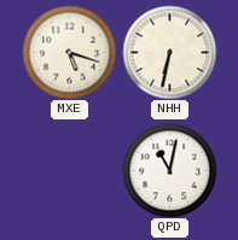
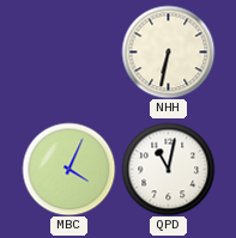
MXE: 5:18 -> none (69, 52)
MBC: none -> 4:04 (68, 169)
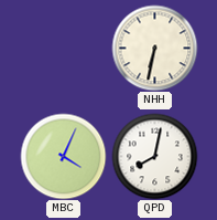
QPD: 11:02 -> 8:02 (154, 156)
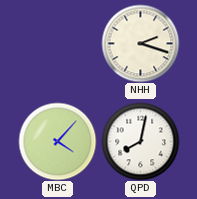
NHH: 6:32 -> 2:18 (140, 43)
MBC: 4:04 -> 4:07 (57, 141)
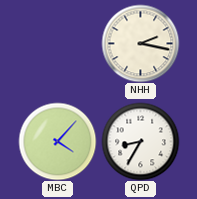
NHH: 2:18 -> 2:17 (140, 43)
QPD: 8:02 -> 8:35 (140, 141)
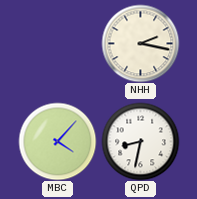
QPD: 8:35 -> 8:32 (140, 141)
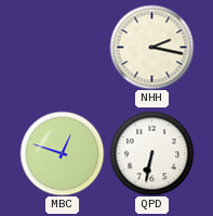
MBC: 4:07 -> 12:48 (62, 153)
QPD: 8:32 -> 6:32 (151, 153)
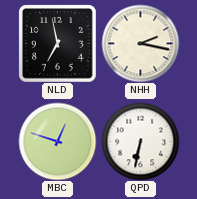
NLD: none -> 6:58 (58, 44)
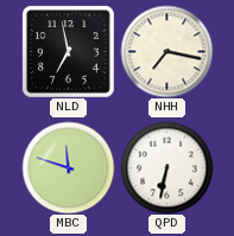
NHH: 2:17 -> 7:17 (166, 51)
MBC: 12:48 -> 11:48 (68, 167)
